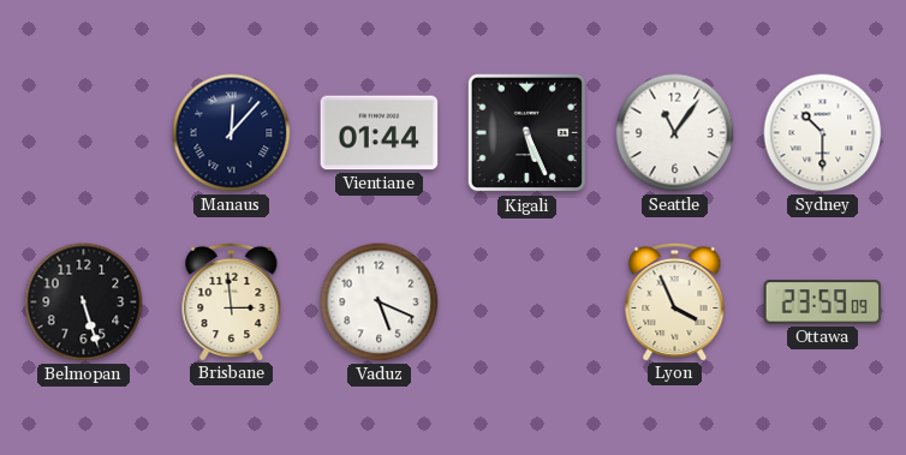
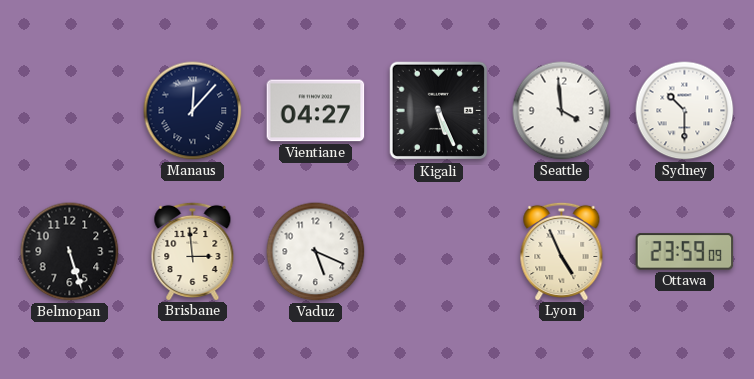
Vientiane: 01:44 -> 04:27 (316, 111)
Seattle: 11:06 -> 3:59 (562, 111)
Lyon: 3:56 -> 4:56 (562, 251)
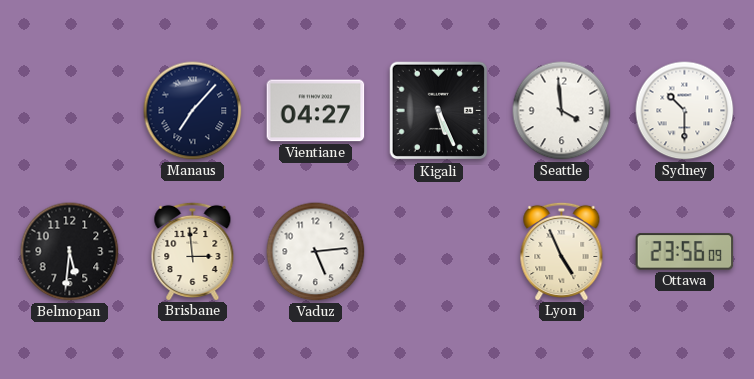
Manaus: 12:07 -> 7:07 (193, 111)
Belmopan: 5:27 -> 5:31 (70, 252)
Vaduz: 5:19 -> 5:14 (316, 252)
Ottawa: 23:59 -> 23:56 (685, 252)
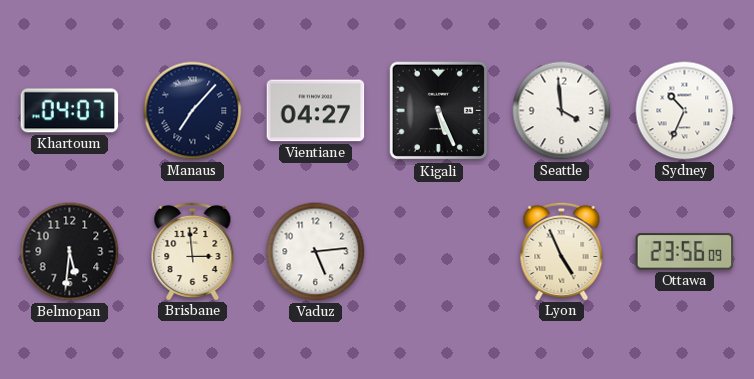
Khartoum: none -> 04:07 (70, 111)
Sydney: 10:30 -> 10:34 (685, 111)
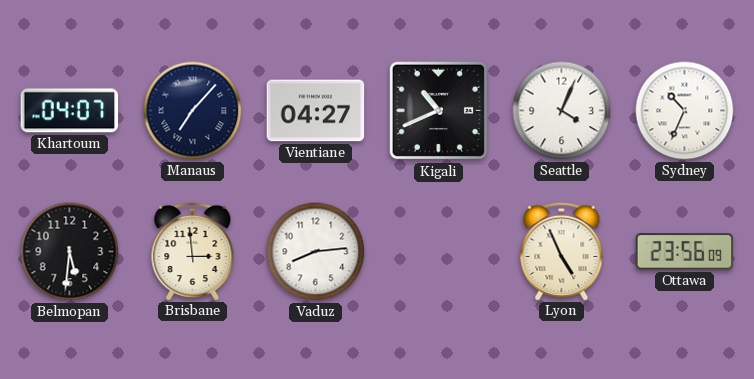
Kigali: 5:26 -> 10:41 (439, 111)
Seattle: 3:59 -> 4:04 (562, 111)
Vaduz: 5:14 -> 8:14 (316, 252)
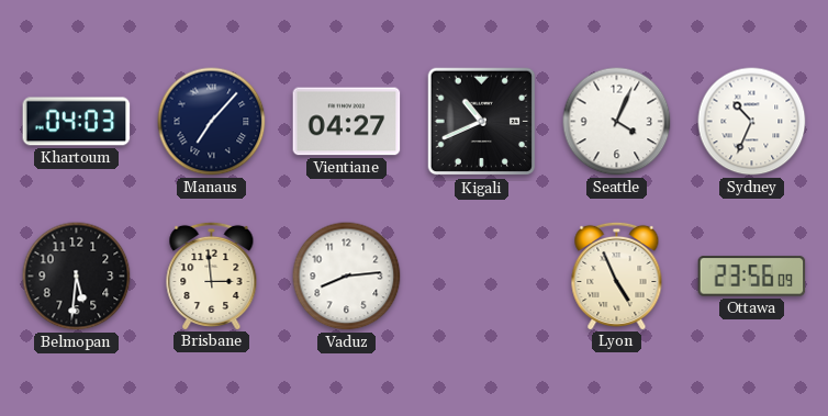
Khartoum: 04:07 -> 04:03 (77, 122)
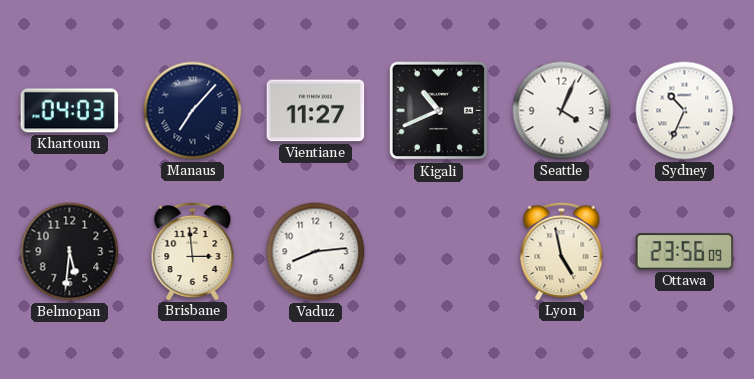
Vientiane: 04:27 -> 11:27 (316, 111)
Lyon: 4:56 -> 4:58 (562, 251)
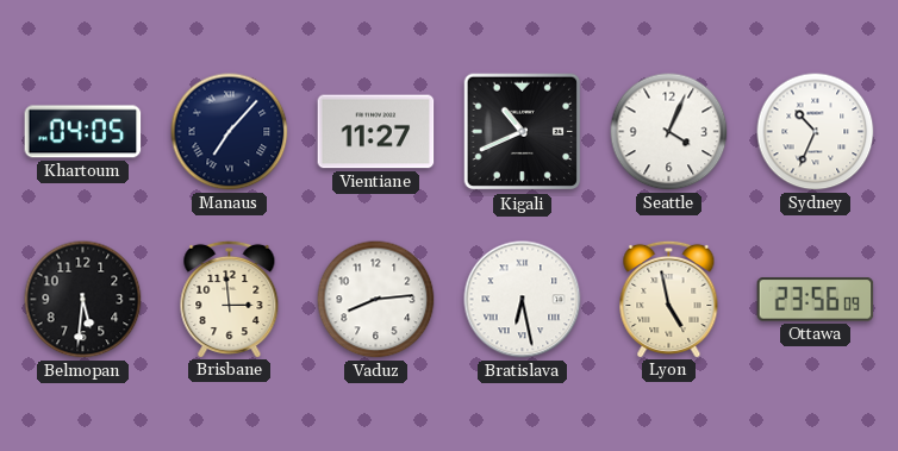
Khartoum: 04:03 -> 04:05 (83, 132)
Bratislava: none -> 6:28 (523, 300)
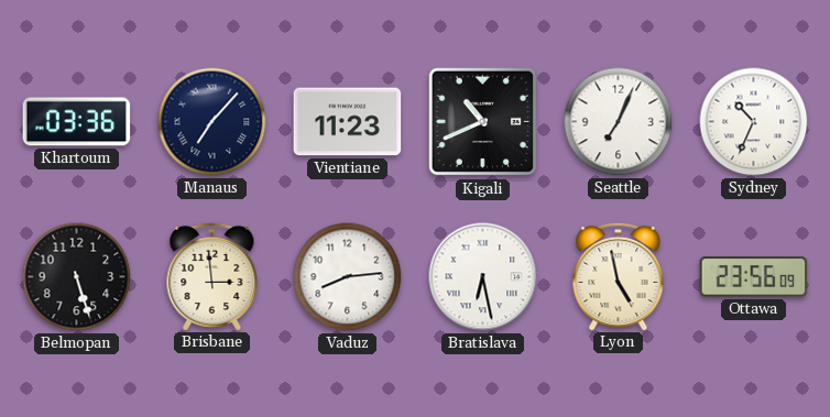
Khartoum: 04:05 -> 03:36 (77, 122)
Vientiane: 11:27 -> 11:23 (348, 122)
Seattle: 4:04 -> 7:04 (619, 122)
Belmopan: 5:31 -> 5:27 (77, 277)
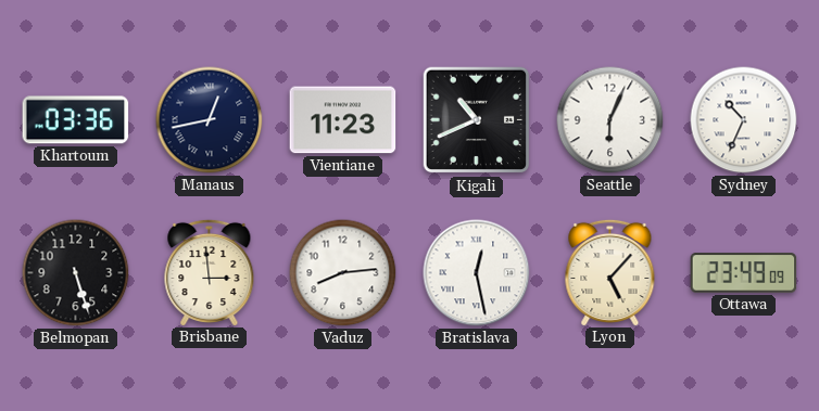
Manaus: 7:07 -> 12:43 (210, 120)
Seattle: 7:04 -> 6:04 (610, 120)
Bratislava: 6:28 -> 12:28 (477, 273)
Lyon: 4:58 -> 5:07 (610, 272)
Ottawa: 23:56 -> 23:49 (744, 273)
